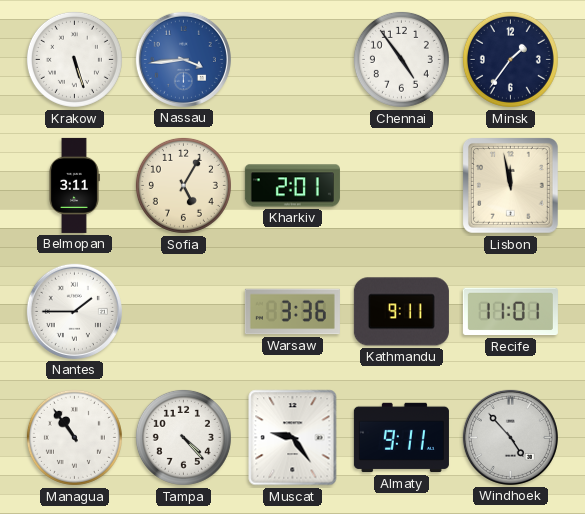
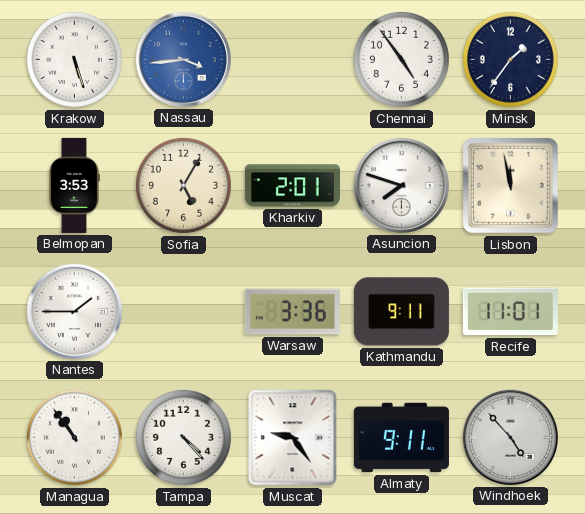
Belmopan: 3:11 -> 3:53 (74, 185)
Asuncion: none -> 7:48 (401, 185)
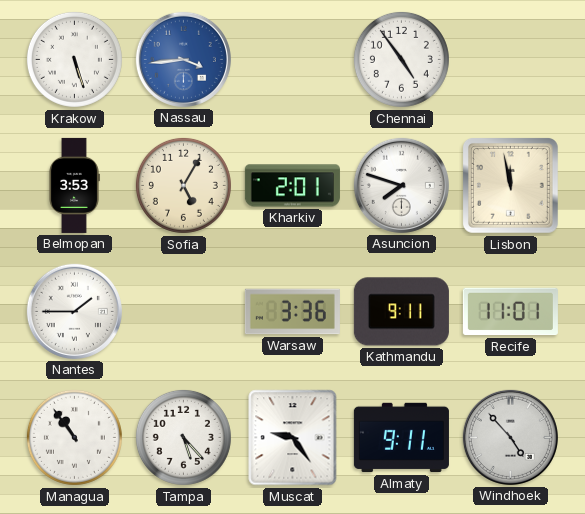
Minsk: 1:36 -> none (510, 59)
Tampa: 4:23 -> 5:23 (183, 437)
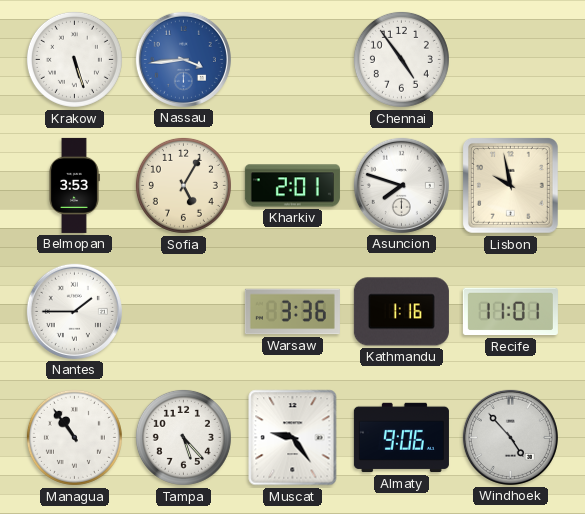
Lisbon: 11:58 -> 9:58 (510, 185)
Kathmandu: 9:11 -> 1:16 (401, 312)
Almaty: 9:11 -> 9:06 (401, 438)
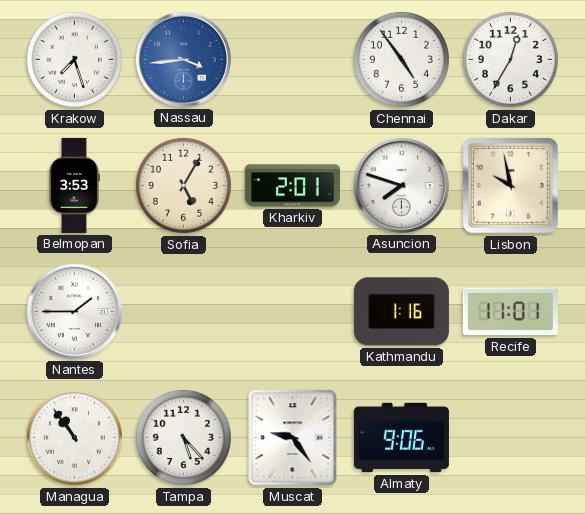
Krakow: 5:27 -> 7:27 (74, 59)
Dakar: none -> 12:35 (510, 59)
Warsaw: 3:36 -> none (292, 312)
Windhoek: 4:53 -> none (510, 437)
